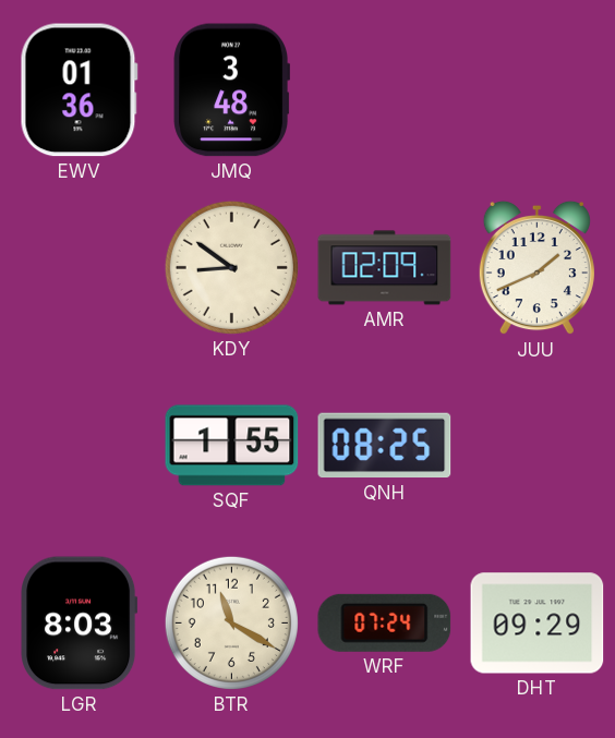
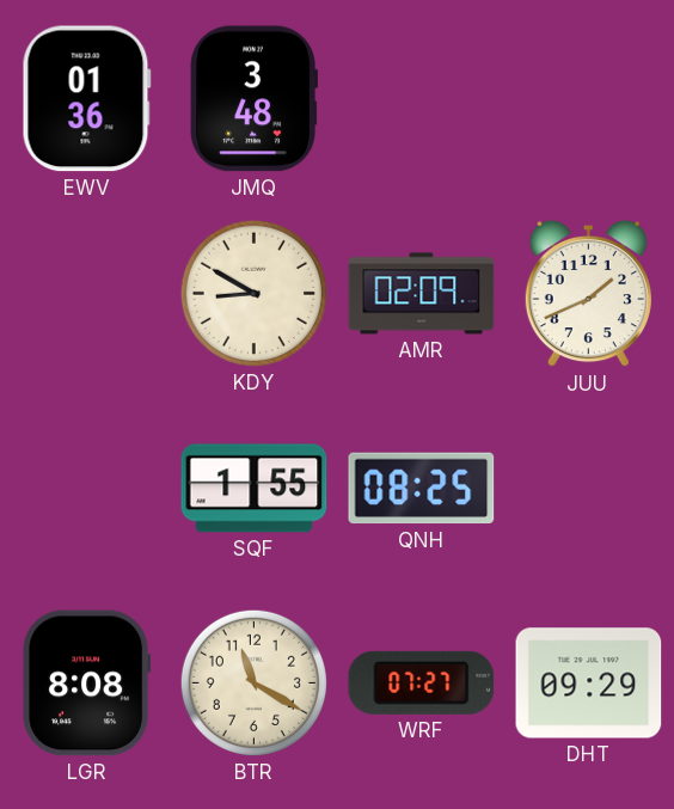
KDY: 8:51 -> 8:50 (253, 293)
LGR: 8:03 -> 8:08 (87, 684)
WRF: 07:24 -> 07:27 (422, 682)
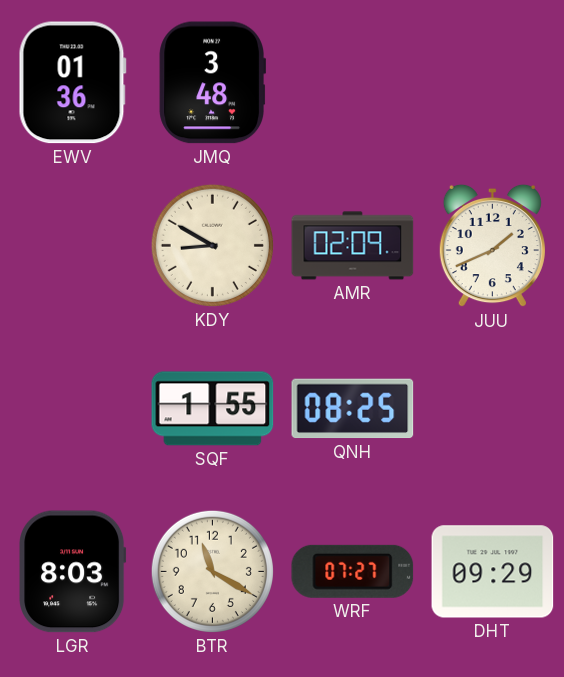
LGR: 8:08 -> 8:03 (73, 572)
